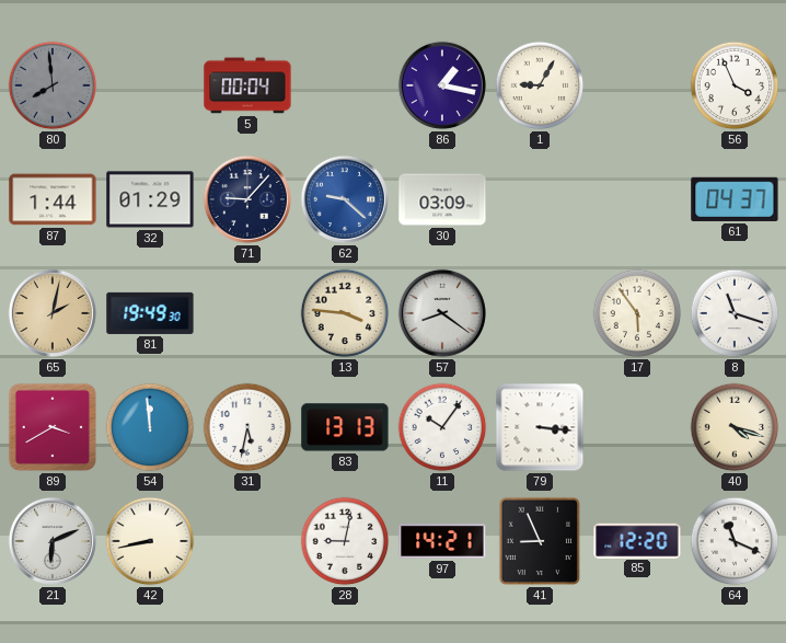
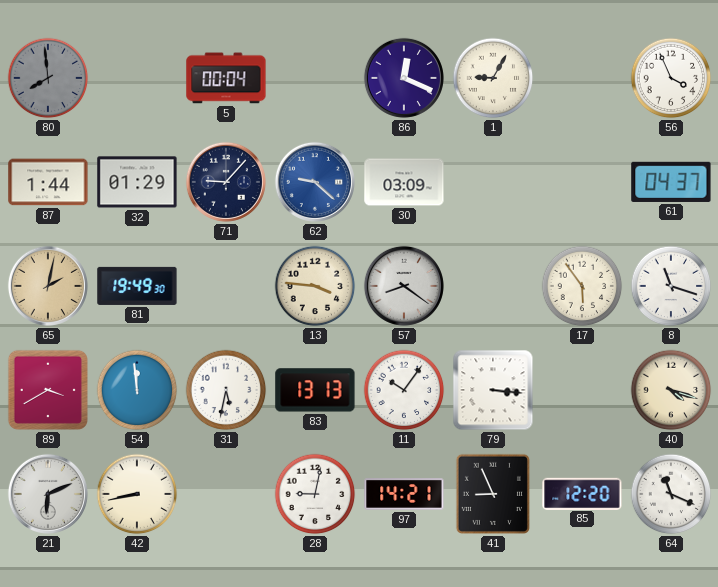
86: 1:17 -> 12:19 (404, 78)
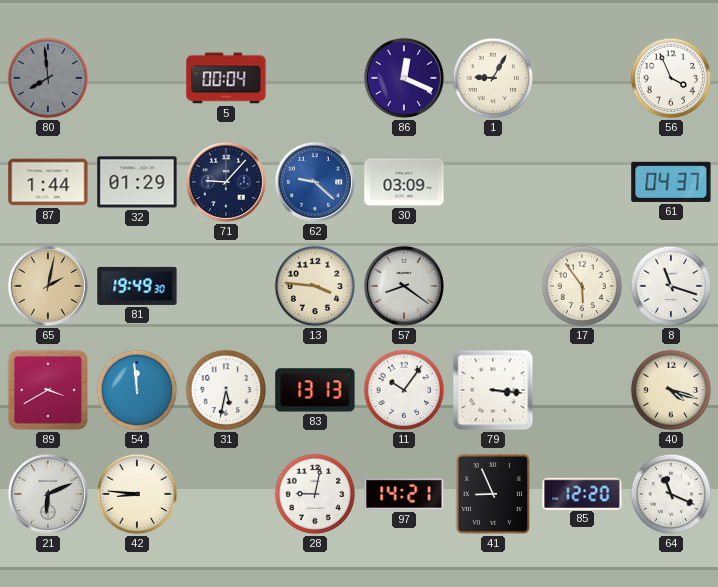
42: 8:43 -> 8:46 (137, 494)
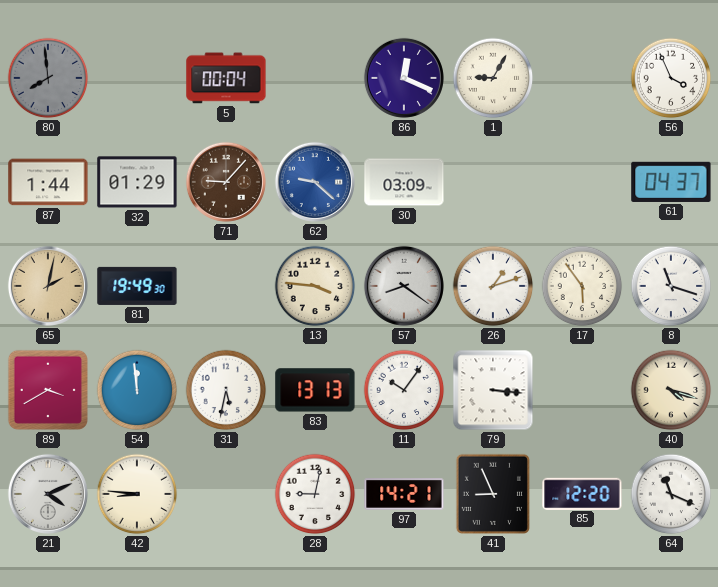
71 dial: navy -> brown (226, 182)
26: none -> 1:12 (493, 286)
21: 6:11 -> 4:11 (48, 494)
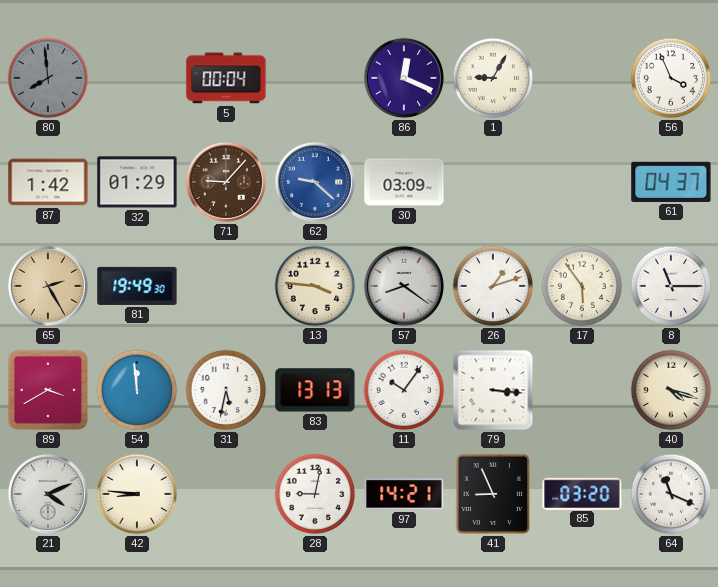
87: 1:44 -> 1:42 (48, 182)
65: 2:02 -> 2:25 (48, 286)
8: 11:18 -> 11:15 (671, 286)
85: 12:20 -> 03:20 (582, 493)
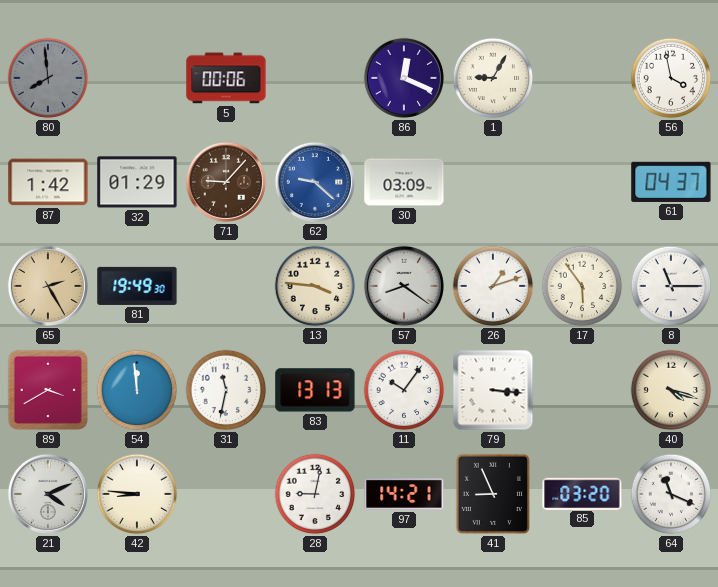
5: 00:04 -> 00:06 (226, 78)
56: 3:56 -> 3:58 (671, 78)
31: 5:32 -> 11:32 (226, 390)
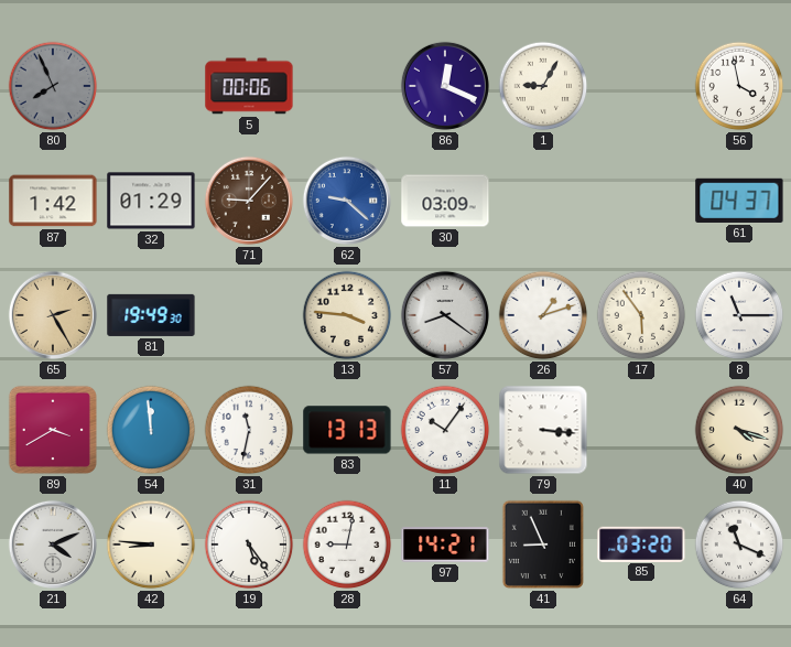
80: 7:59 -> 7:56 (53, 86)
19: none -> 5:24 (249, 544)
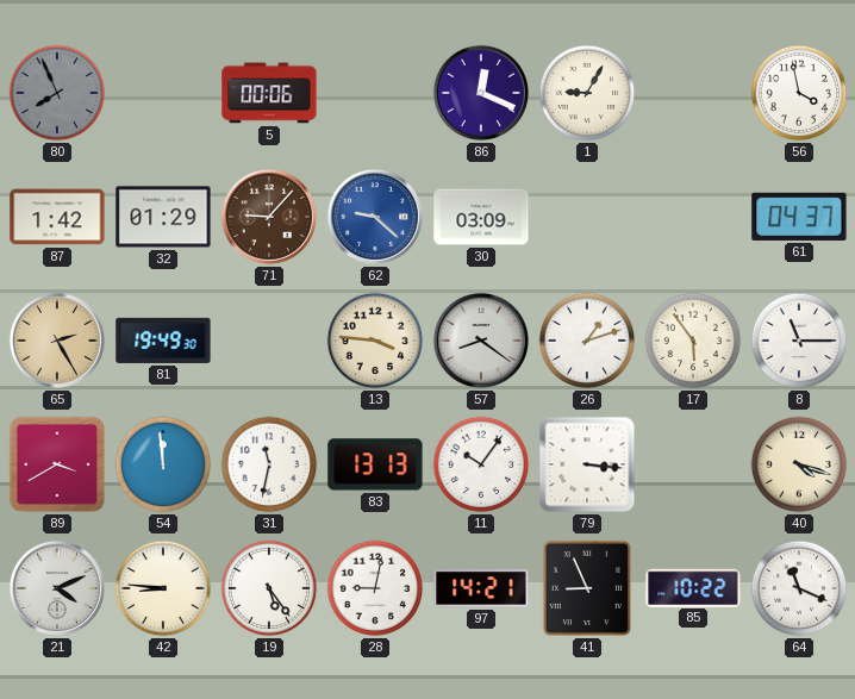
85: 03:20 -> 10:22 (693, 587)
